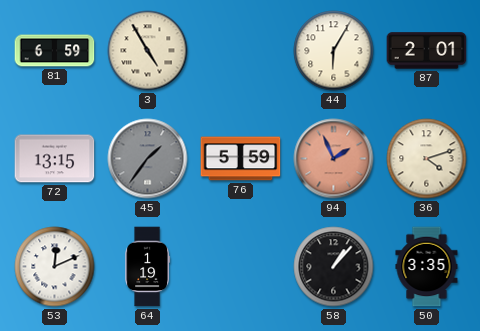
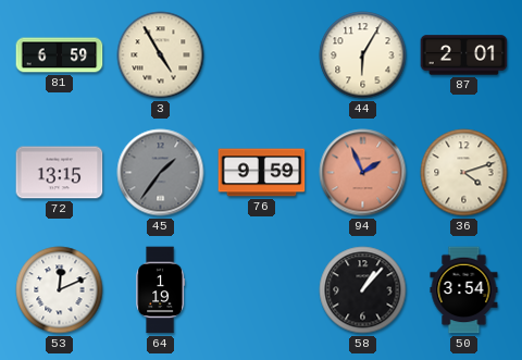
76: 5:59 -> 9:59 (262, 173)
50: 3:35 -> 3:54 (464, 290)
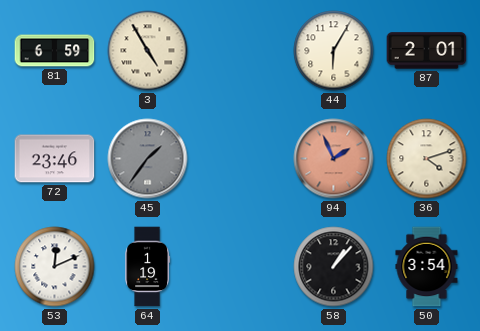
72: 13:15 -> 23:46 (55, 159)
76: 9:59 -> none (262, 173)
